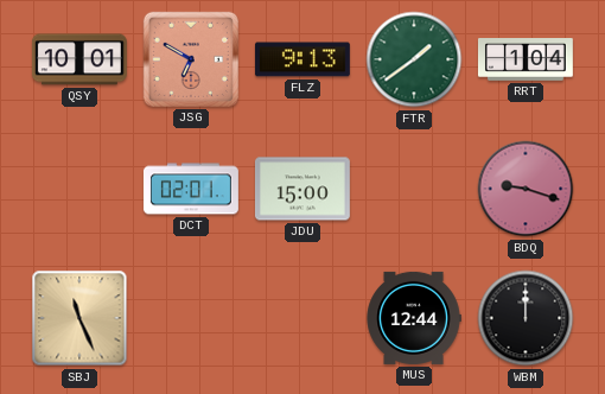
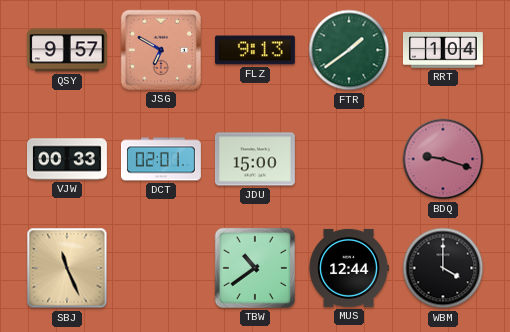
QSY: 10:01 -> 9:57 (67, 50)
VJW: none -> 00:33 (68, 159)
TBW: none -> 10:39 (255, 268)
WBM: 12:00 -> 4:00 (443, 268)
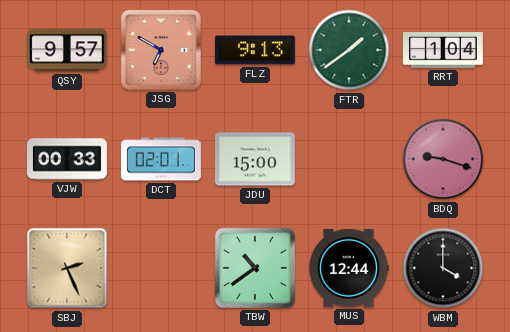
SBJ: 11:26 -> 2:26 (67, 268)
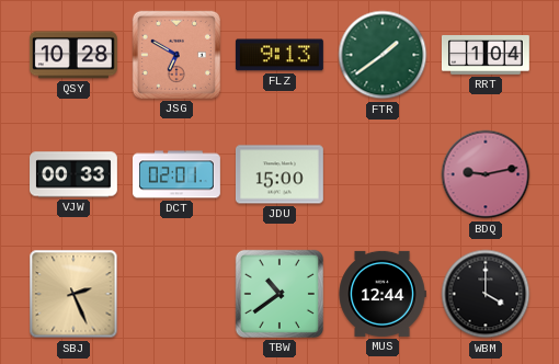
QSY: 9:57 -> 10:28 (73, 55)
BDQ: 9:18 -> 9:13 (486, 174)
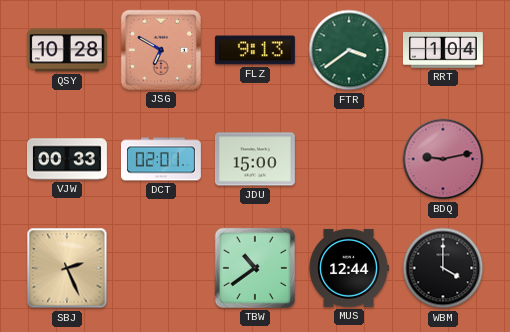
FTR: 1:39 -> 3:39 (349, 50)
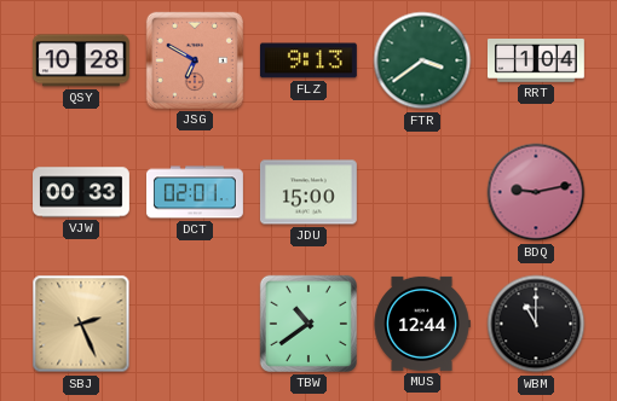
WBM: 4:00 -> 11:00 (536, 324)
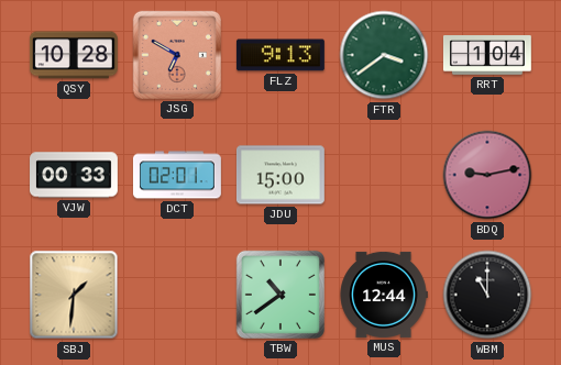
SBJ: 2:26 -> 1:31 (74, 295)
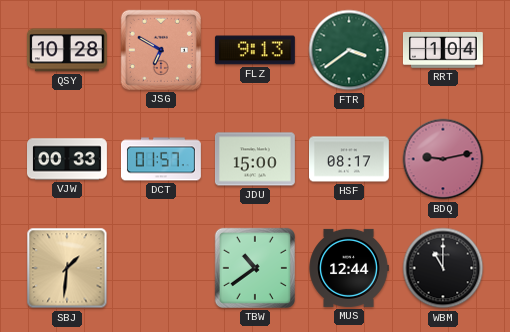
DCT: 02:01 -> 01:57 (161, 159)
HSF: none -> 08:17 (349, 159)
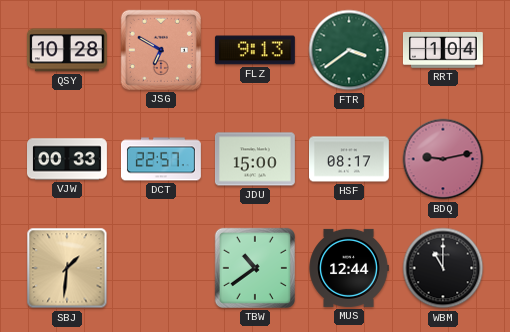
DCT: 01:57 -> 22:57 (161, 159)
